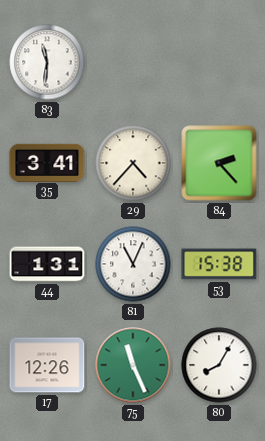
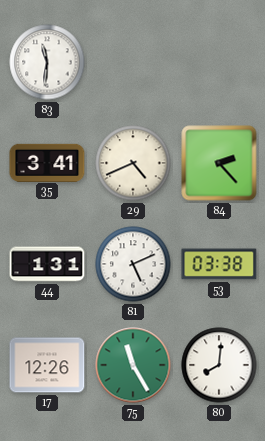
29: 4:37 -> 4:41 (133, 163)
81: 11:04 -> 5:11 (133, 264)
53: 15:38 -> 03:38 (219, 264)
75: 11:26 -> 11:25 (133, 365)
80: 8:05 -> 8:01 (219, 365)
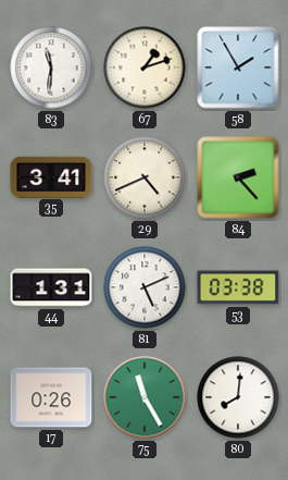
67: none -> 1:12 (145, 67)
58: none -> 1:55 (238, 67)
17: 12:26 -> 0:26 (51, 397)
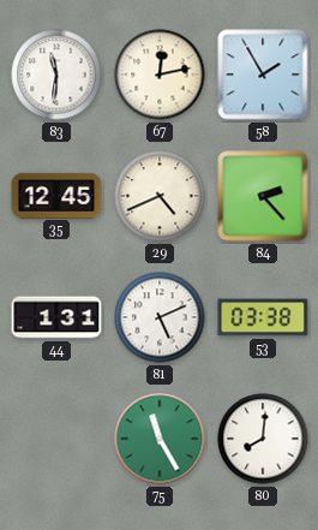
67: 1:12 -> 12:13 (160, 75)
35: 3:41 -> 12:45 (56, 195)
17: 0:26 -> none (51, 397)
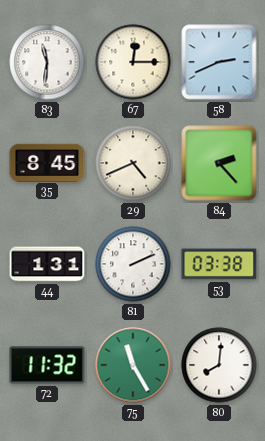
67: 12:13 -> 12:15 (133, 62)
58: 1:55 -> 2:41 (219, 62)
35: 12:45 -> 8:45 (47, 162)
81: 5:11 -> 2:11 (133, 264)
72: none -> 11:32 (47, 365)
